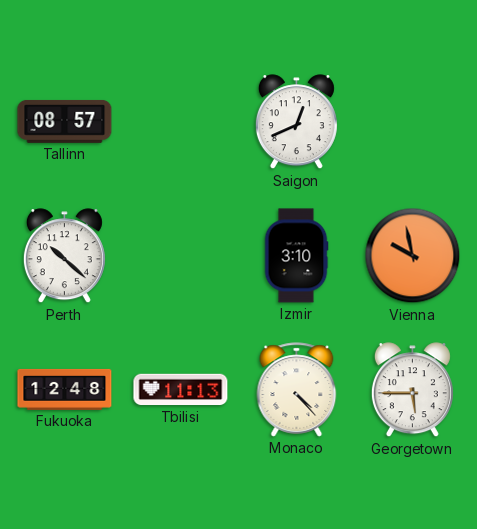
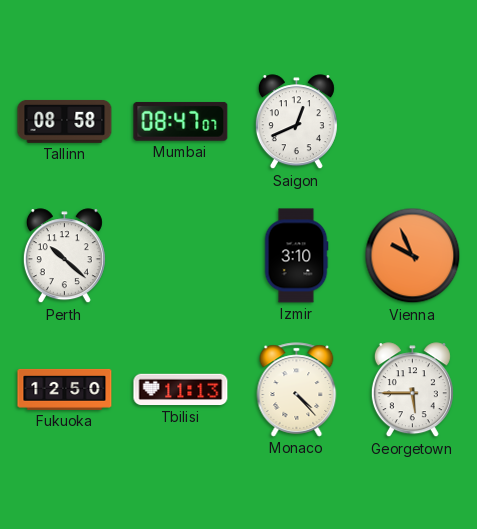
Tallinn: 08:57 -> 08:58 (65, 121)
Mumbai: none -> 08:47 (181, 121)
Vienna: 9:58 -> 9:56 (413, 256)
Fukuoka: 12:48 -> 12:50 (65, 389)
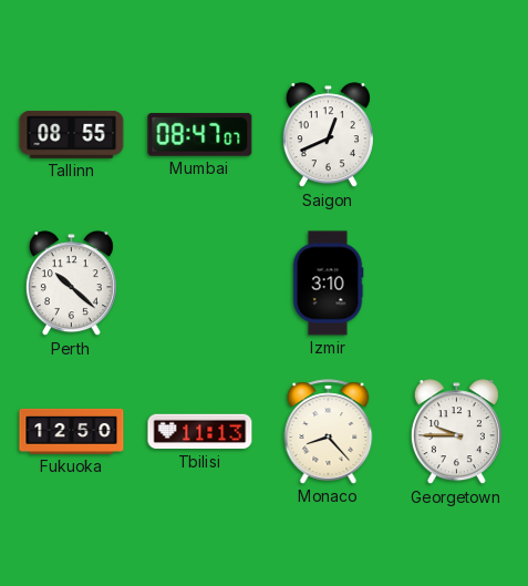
Tallinn: 08:58 -> 08:55 (72, 134)
Vienna: 9:56 -> none (413, 256)
Monaco: 4:23 -> 8:23 (329, 432)
Georgetown: 5:45 -> 9:45 (456, 432)
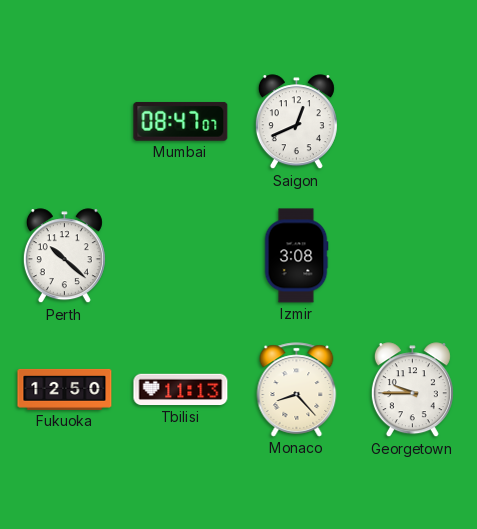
Tallinn: 08:55 -> none (72, 134)
Izmir: 3:10 -> 3:08 (296, 256)
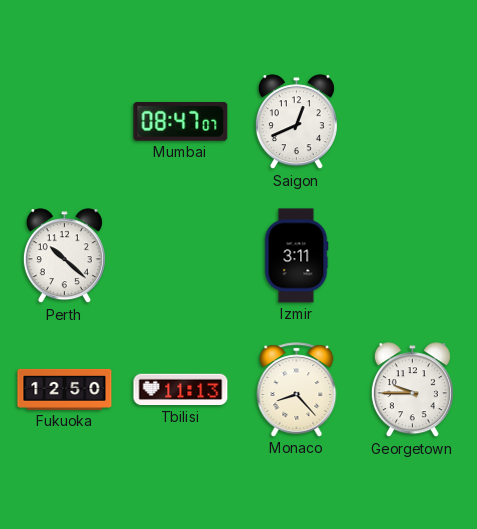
Izmir: 3:08 -> 3:11 (296, 256)
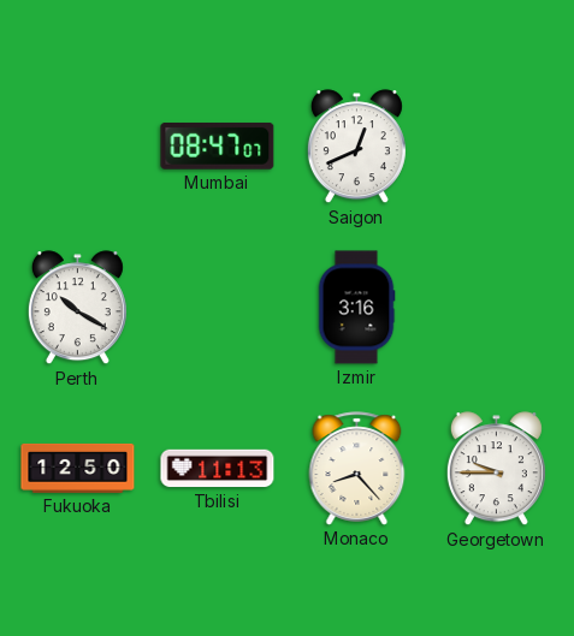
Perth: 10:22 -> 10:20 (77, 308)
Izmir: 3:11 -> 3:16 (356, 308)
